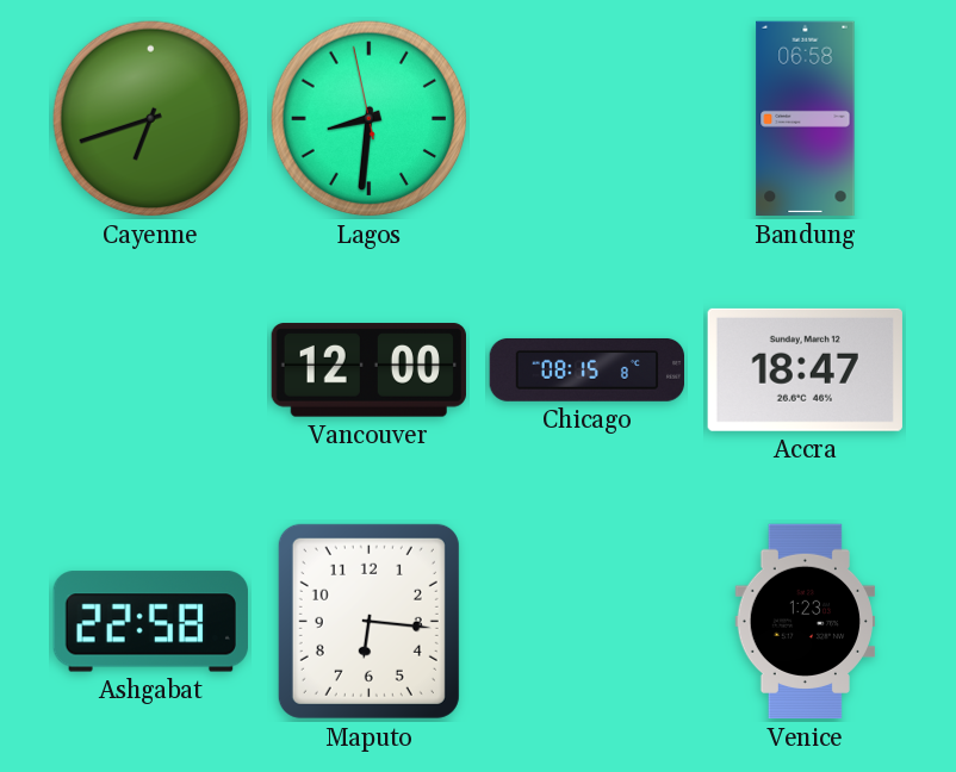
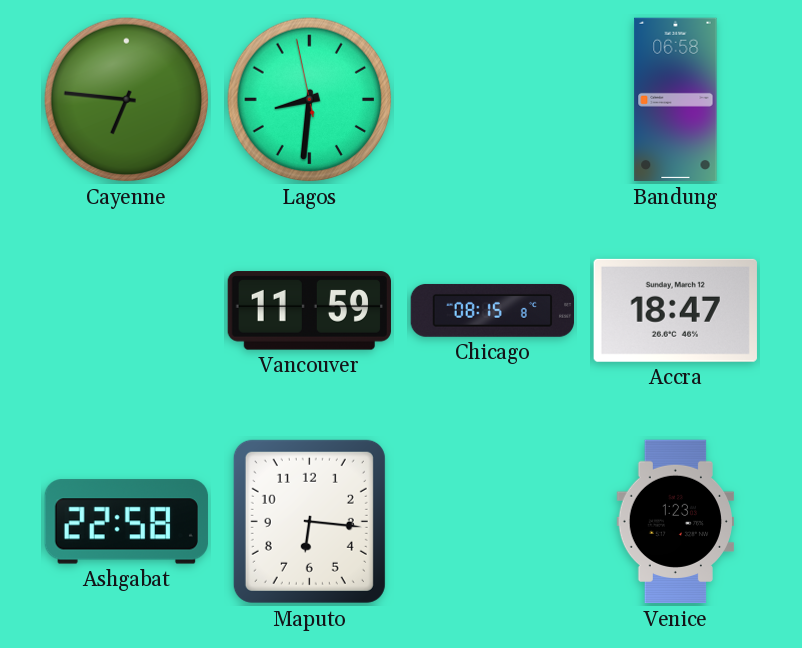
Cayenne: 6:42 -> 6:46 (127, 100)
Vancouver: 12:00 -> 11:59 (309, 311)
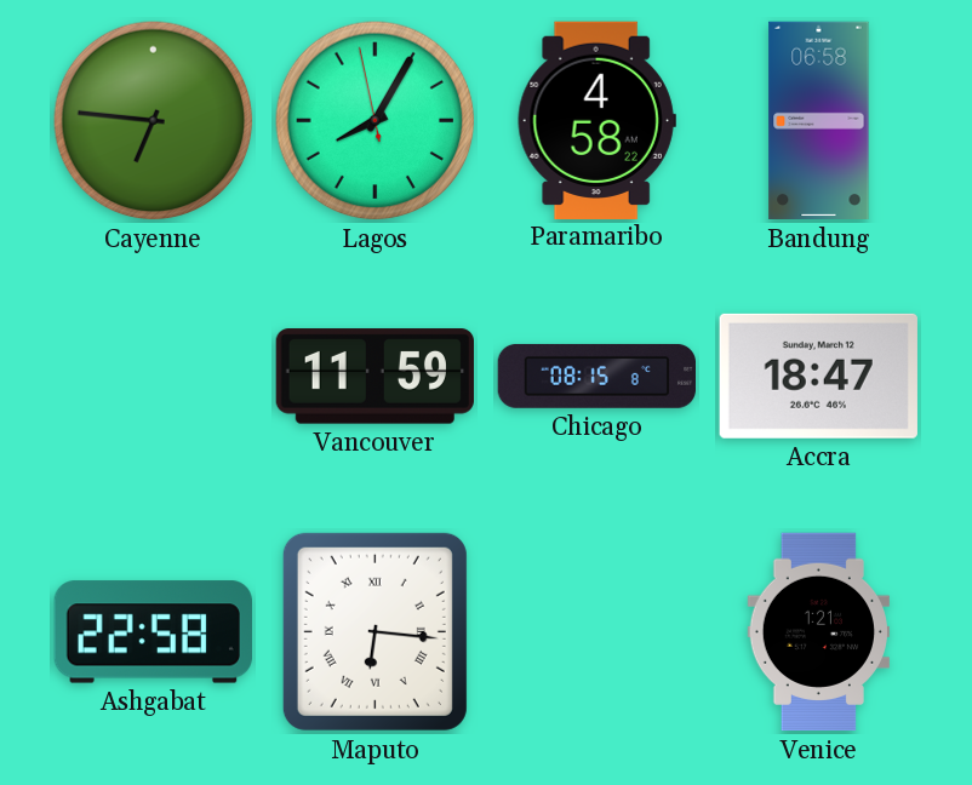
Lagos: 8:30 -> 8:04 (376, 121)
Paramaribo: none -> 4:58 (596, 120)
Maputo numerals: Arabic -> Roman (374, 631)
Venice: 1:23 -> 1:21 (818, 632)
